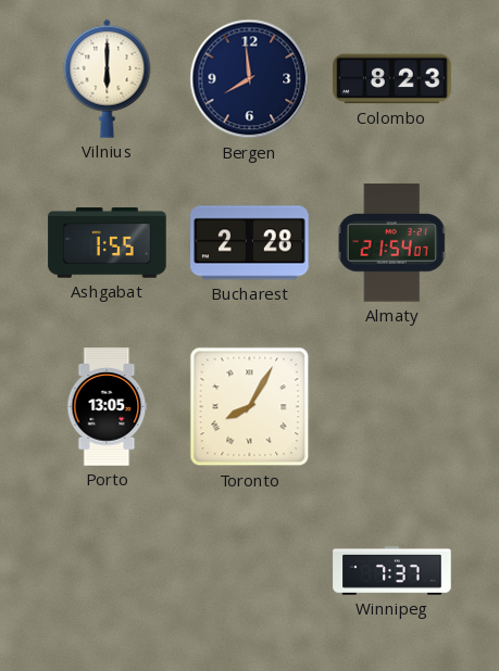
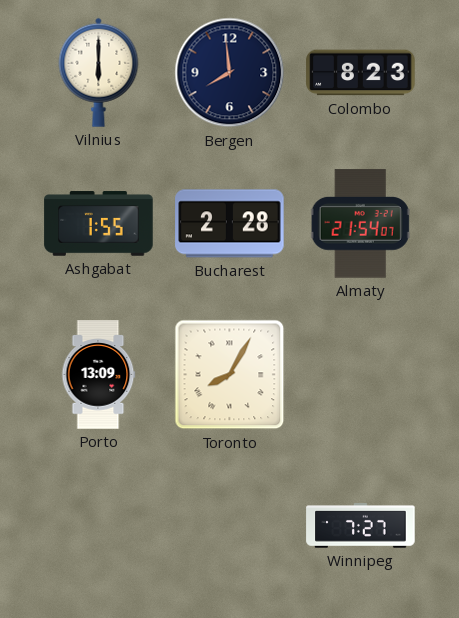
Porto: 13:05 -> 13:09 (99, 375)
Winnipeg: 7:37 -> 7:27 (361, 526)
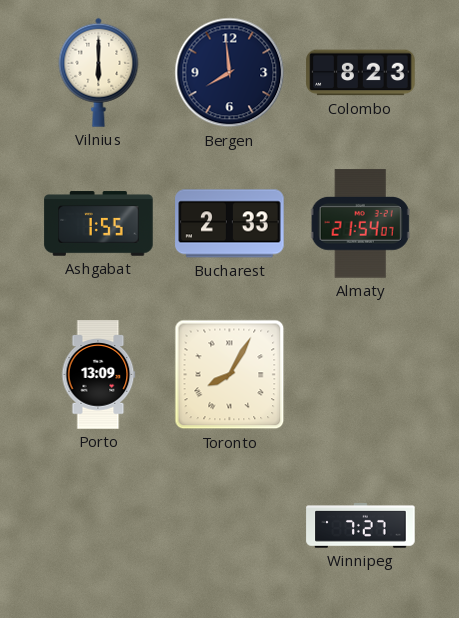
Bucharest: 2:28 -> 2:33 (230, 224)
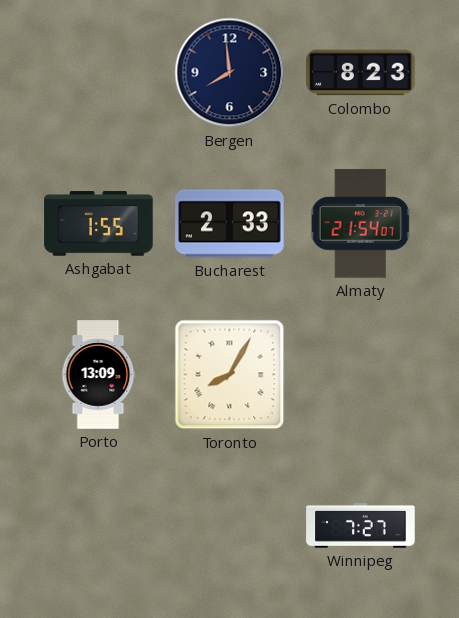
Vilnius: 6:00 -> none (99, 72)
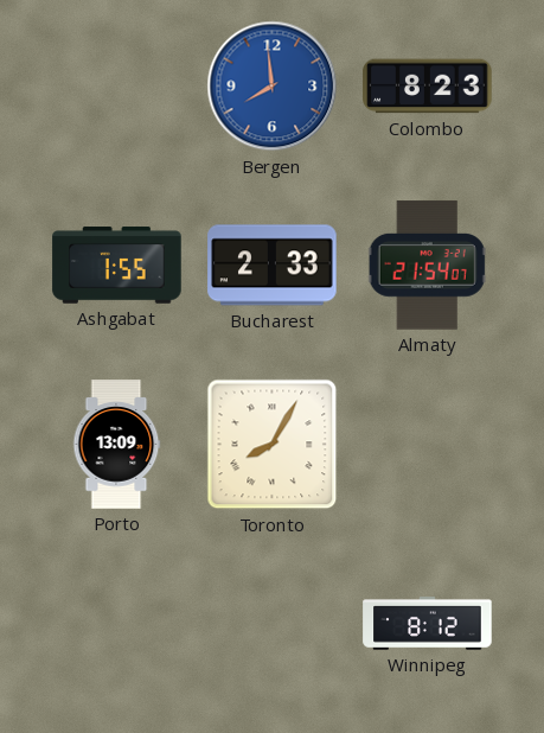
Bergen dial: navy -> blue (273, 87)
Winnipeg: 7:27 -> 8:12 (428, 624)
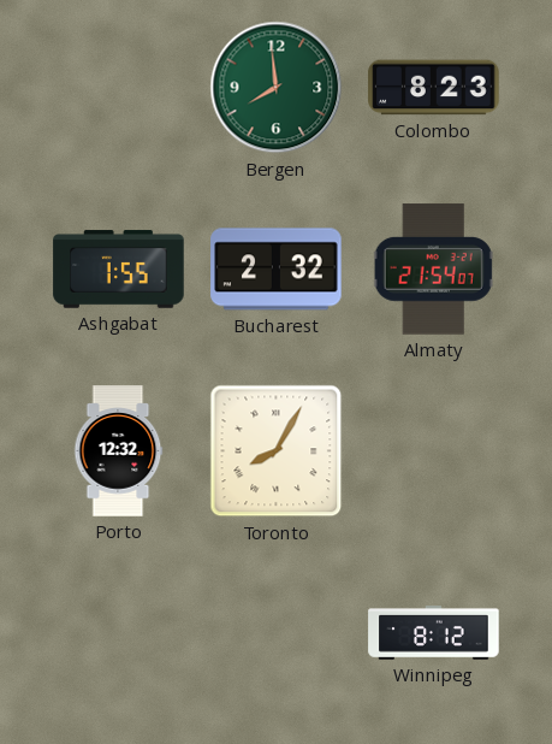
Bergen dial: blue -> green (277, 88)
Bucharest: 2:33 -> 2:32 (277, 270)
Porto: 13:09 -> 12:32 (119, 451)
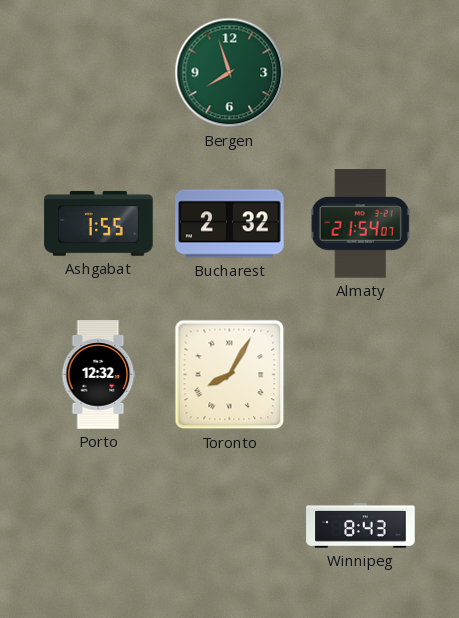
Bergen: 7:59 -> 7:57 (230, 73)
Colombo: 8:23 -> none (434, 88)
Winnipeg: 8:12 -> 8:43 (361, 526)
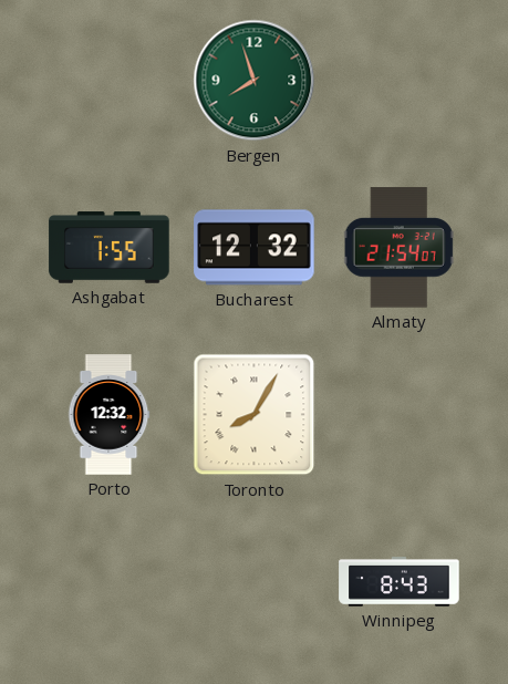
Bucharest: 2:32 -> 12:32 (255, 248)
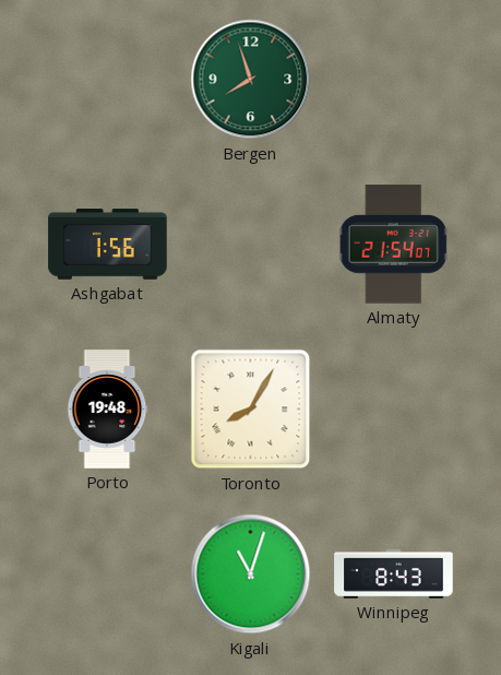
Ashgabat: 1:55 -> 1:56 (108, 245)
Bucharest: 12:32 -> none (255, 248)
Porto: 12:32 -> 19:48 (108, 410)
Kigali: none -> 11:03 (251, 575)
